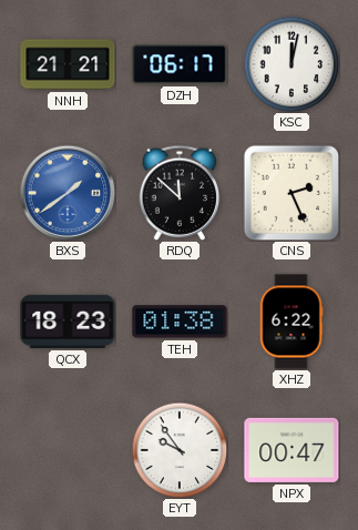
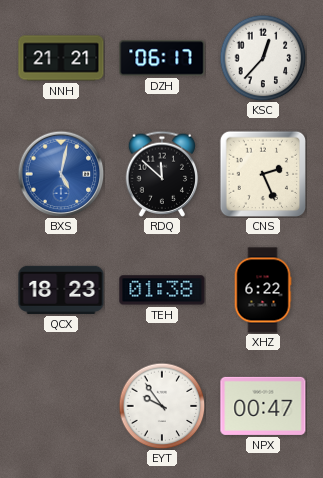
KSC: 12:02 -> 12:37 (263, 58)
BXS: 1:39 -> 5:02 (61, 174)
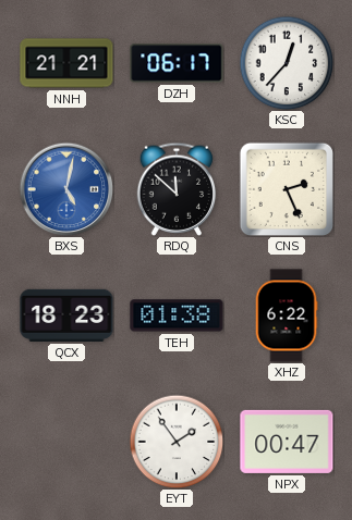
EYT: 9:54 -> 1:54 (177, 442)
